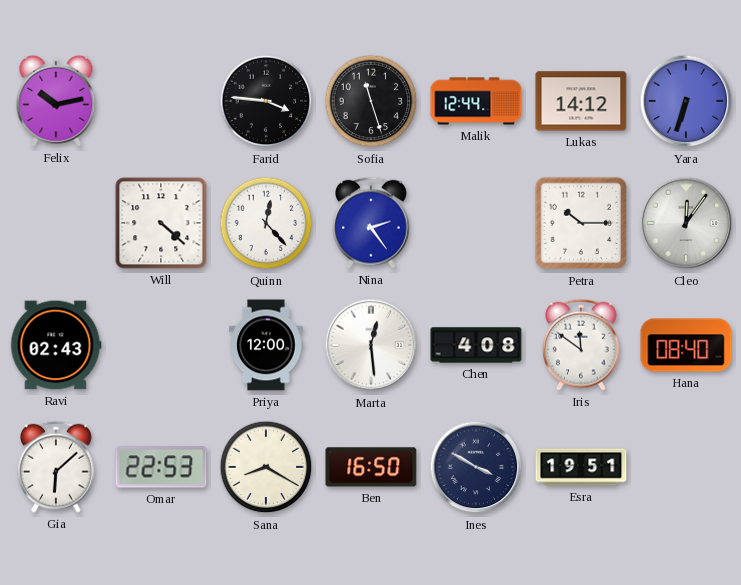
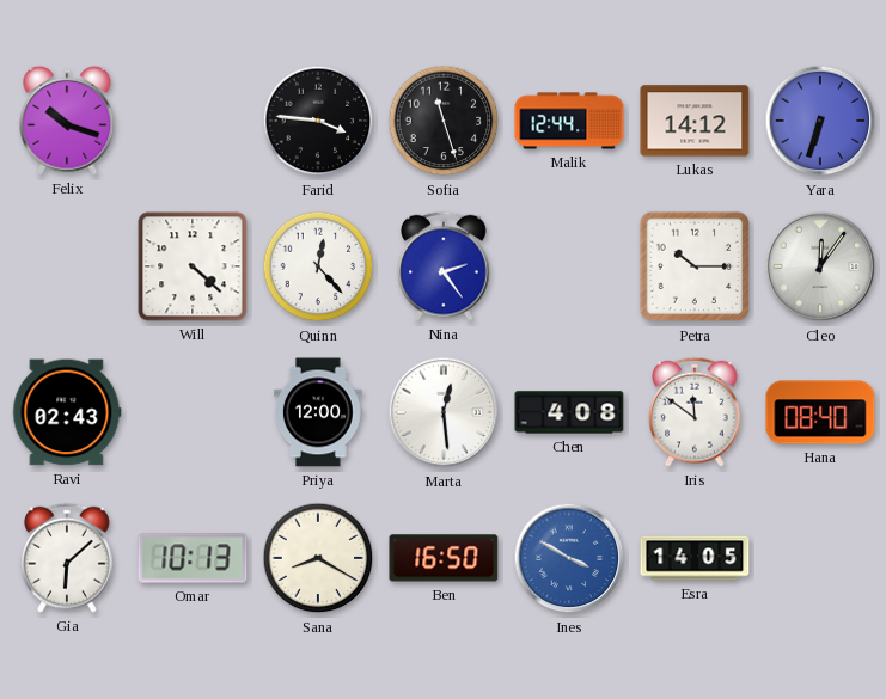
Felix: 10:13 -> 10:18 (67, 121)
Omar: 22:53 -> 10:13 (193, 558)
Ines dial: navy -> blue (569, 558)
Esra: 19:51 -> 14:05 (695, 558)
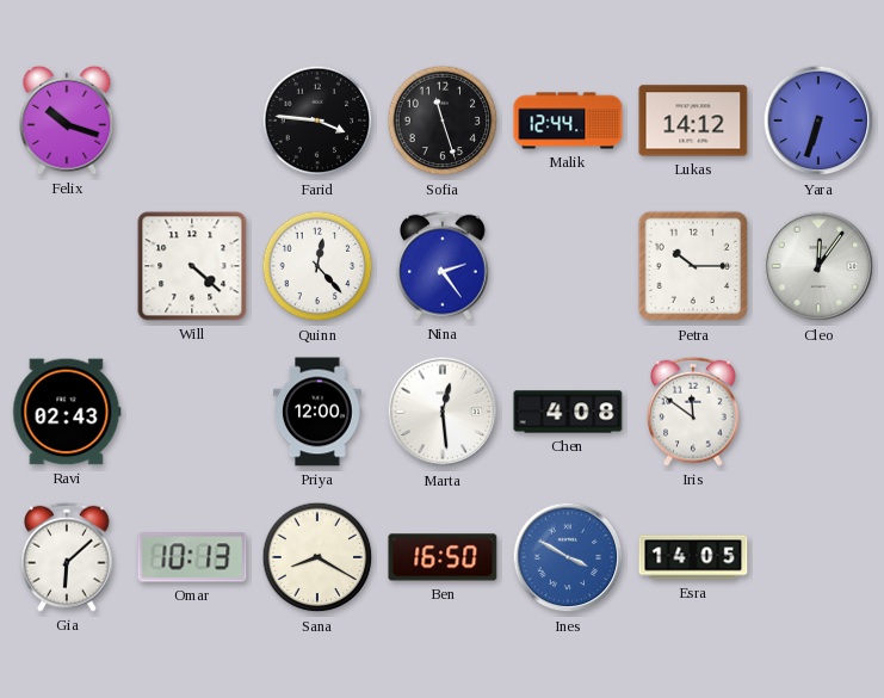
Hana: 08:40 -> none (820, 412)
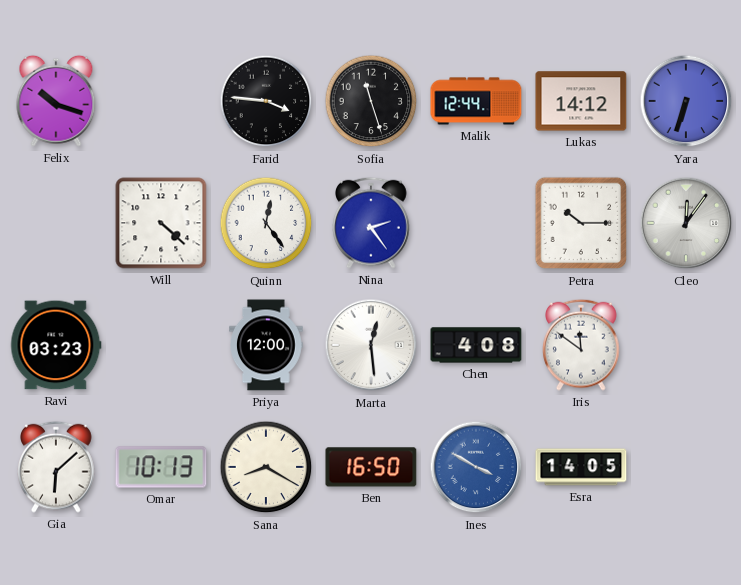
Quinn: 12:23 -> 12:24 (266, 223)
Ravi: 02:43 -> 03:23 (56, 345)
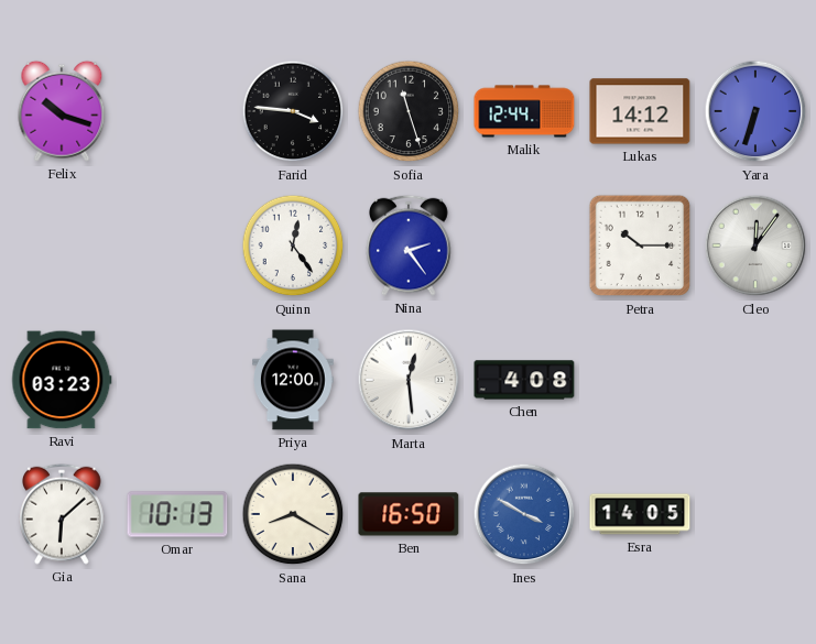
Will: 4:22 -> none (161, 223)
Iris: 11:51 -> none (581, 345)
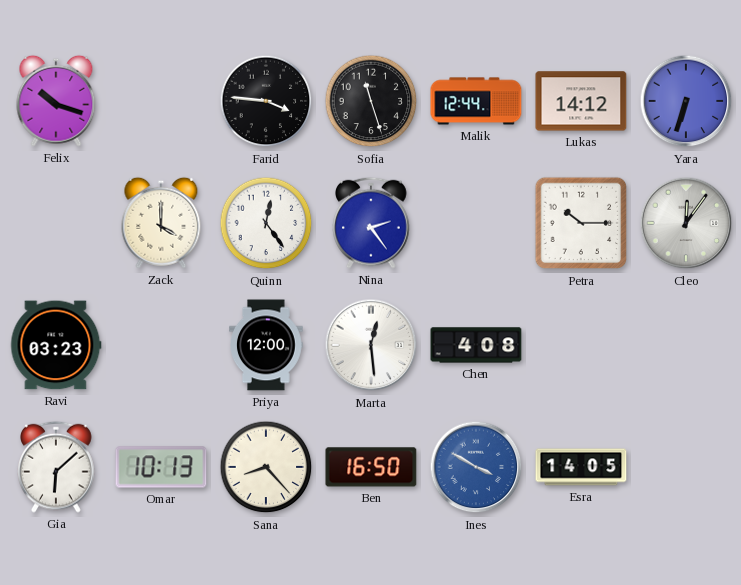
Zack: none -> 4:00 (161, 223)
Sana: 8:20 -> 8:23 (266, 467)
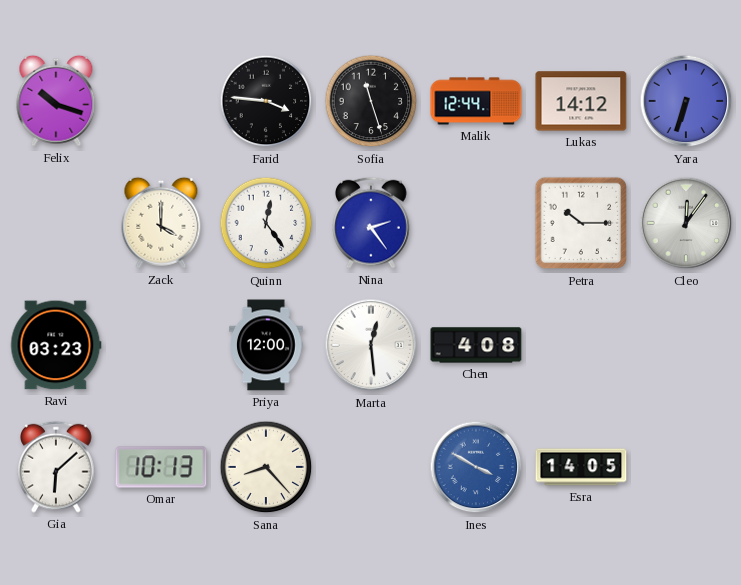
Ben: 16:50 -> none (371, 467)
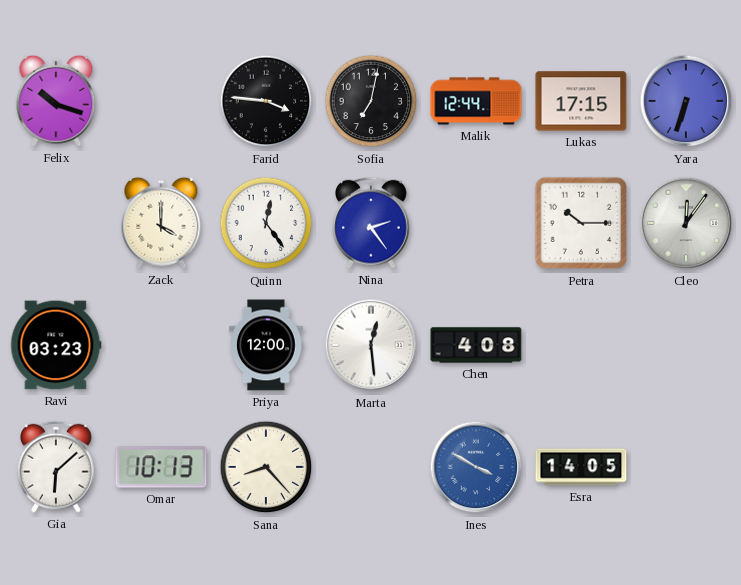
Sofia: 11:27 -> 7:02 (371, 101)
Lukas: 14:12 -> 17:15 (581, 101)
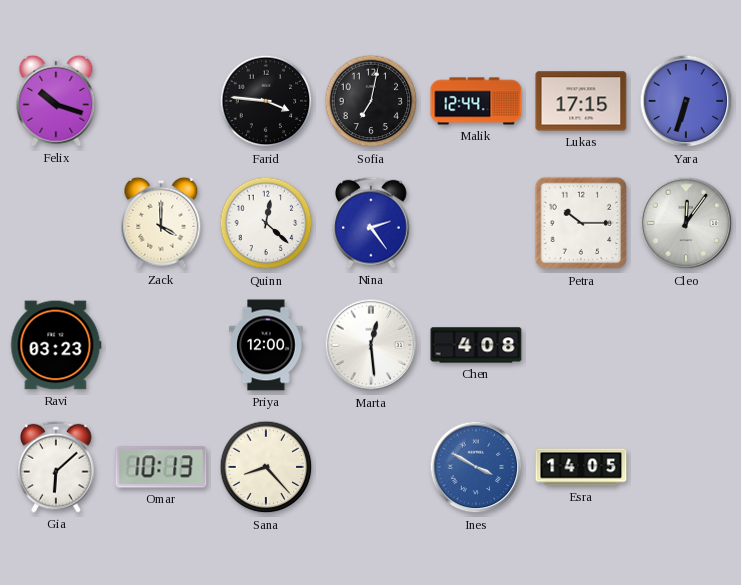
Quinn: 12:24 -> 12:22 (266, 223)
